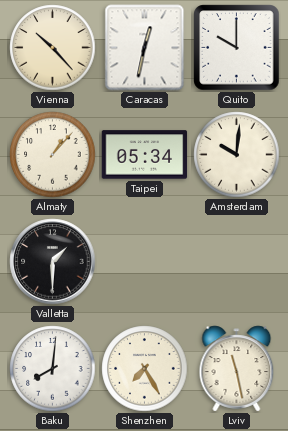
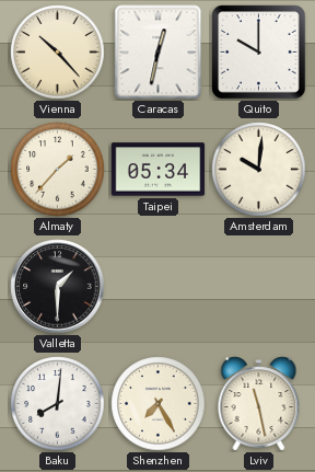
Almaty: 1:07 -> 1:37 (58, 170)
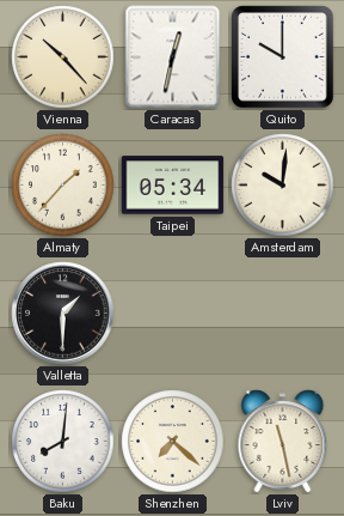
Shenzhen: 7:25 -> 7:22 (173, 442)
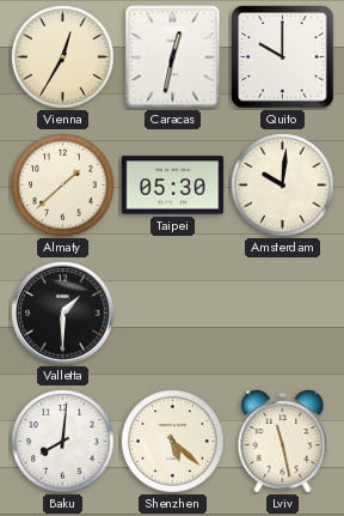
Vienna: 10:23 -> 12:35 (63, 57)
Almaty: 1:37 -> 1:38 (63, 186)
Taipei: 05:34 -> 05:30 (173, 186)
Shenzhen: 7:22 -> 5:22 (173, 442)
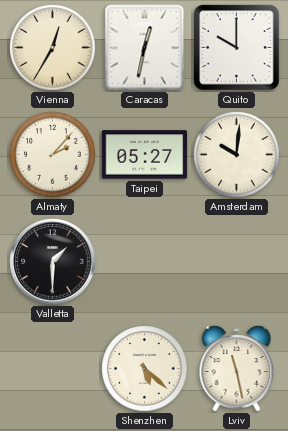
Almaty: 1:38 -> 2:07 (53, 155)
Taipei: 05:30 -> 05:27 (145, 155)
Baku: 8:01 -> none (63, 442)
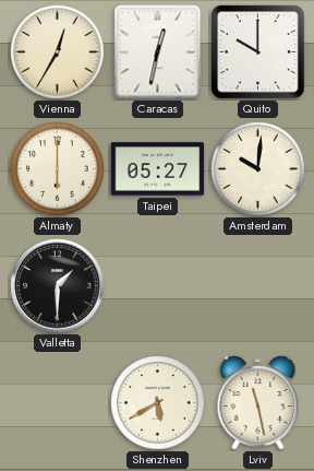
Almaty: 2:07 -> 6:00 (58, 169)
Shenzhen: 5:22 -> 5:40 (158, 403)
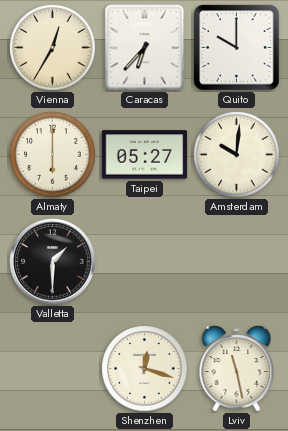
Caracas: 12:32 -> 6:37 (145, 48)
Shenzhen: 5:40 -> 12:18 (145, 369)
